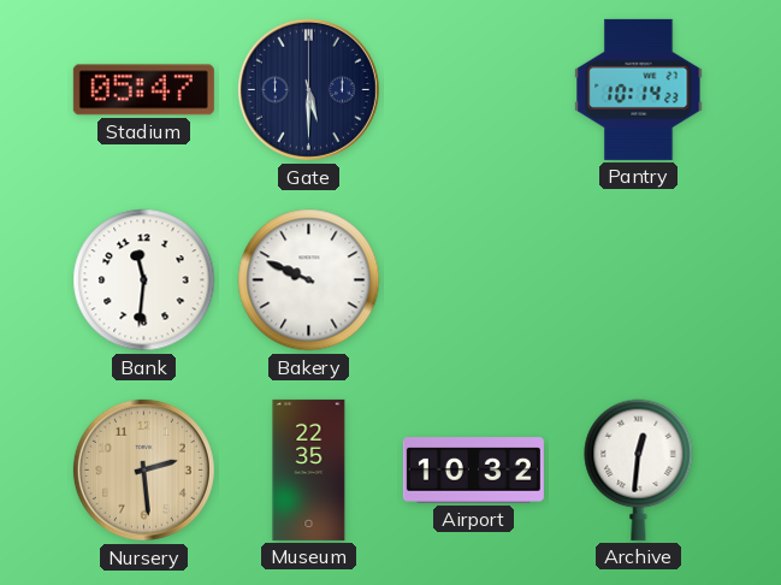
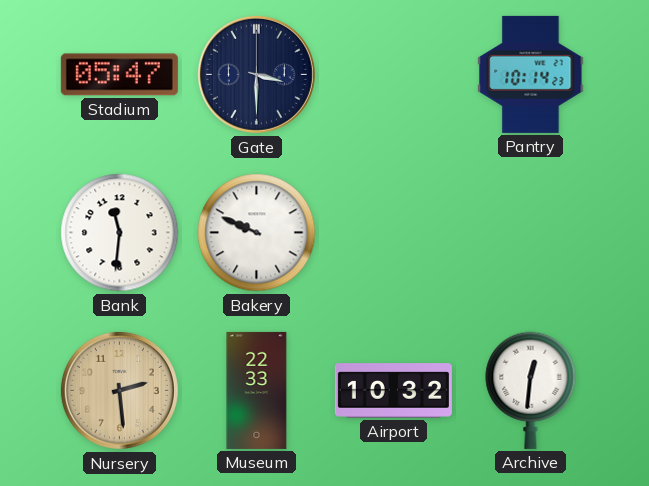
Gate: 5:30 -> 3:30 (256, 74)
Museum: 22:35 -> 22:33 (257, 390)
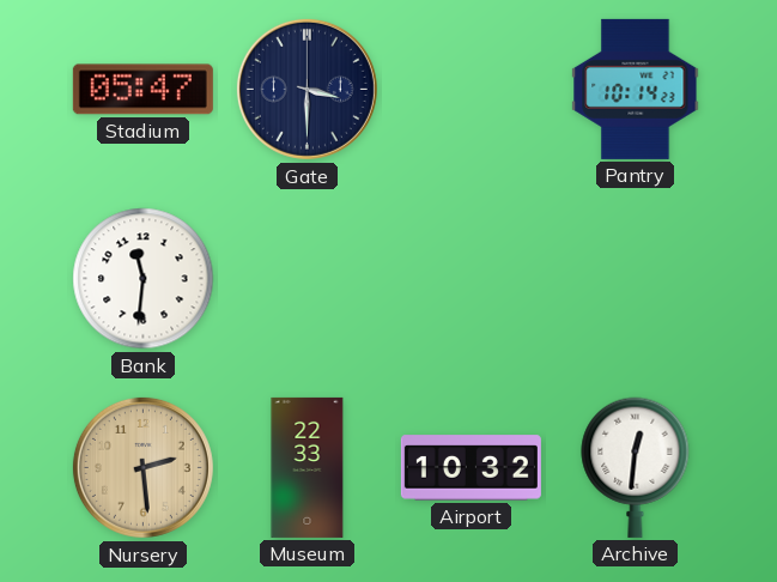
Bakery: 9:49 -> none (257, 233)
